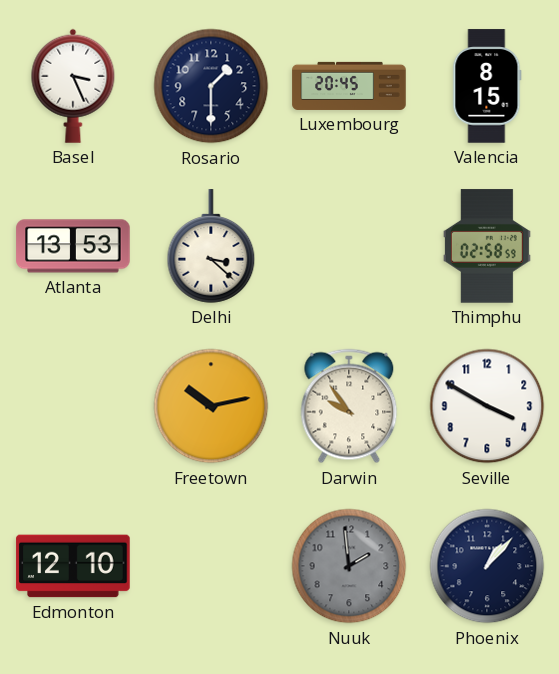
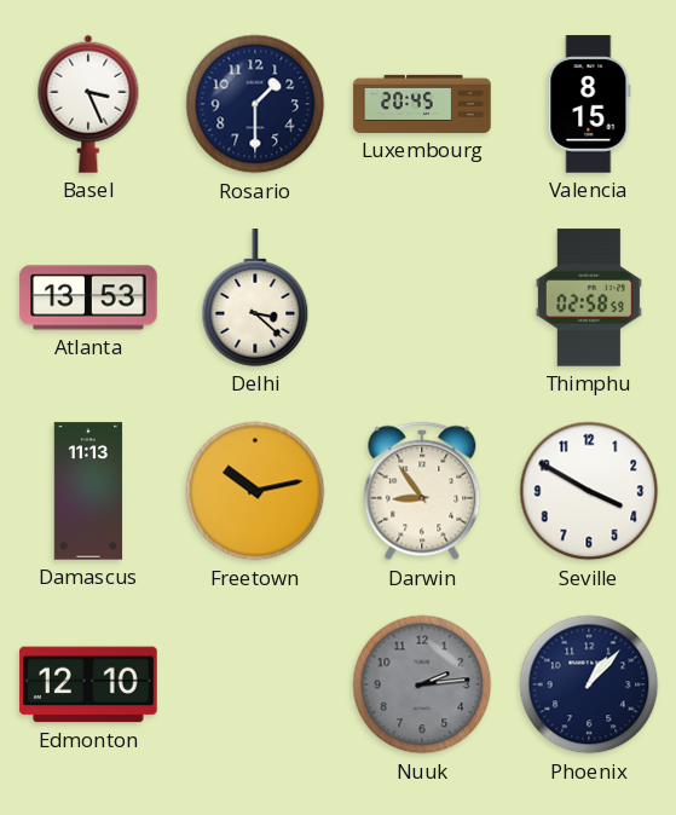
Damascus: none -> 11:13 (88, 491)
Darwin: 9:54 -> 8:54 (422, 491)
Nuuk: 1:59 -> 2:14 (422, 684)
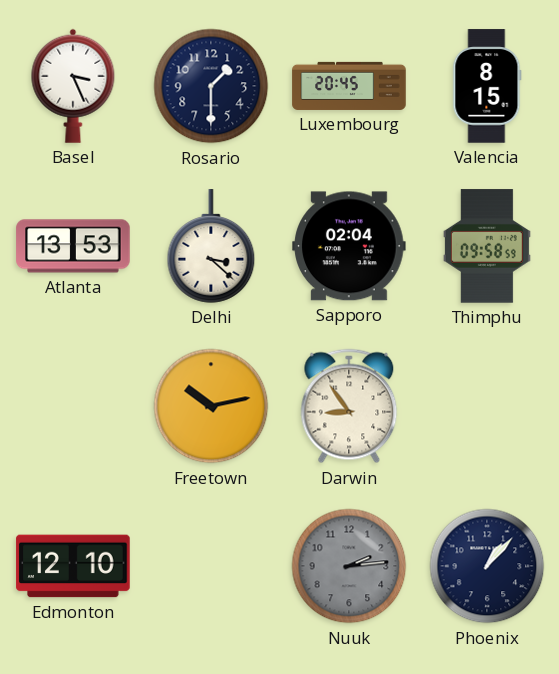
Sapporo: none -> 02:04 (349, 246)
Thimphu: 02:58 -> 09:58 (487, 246)
Damascus: 11:13 -> none (88, 491)
Seville: 3:50 -> none (589, 491)
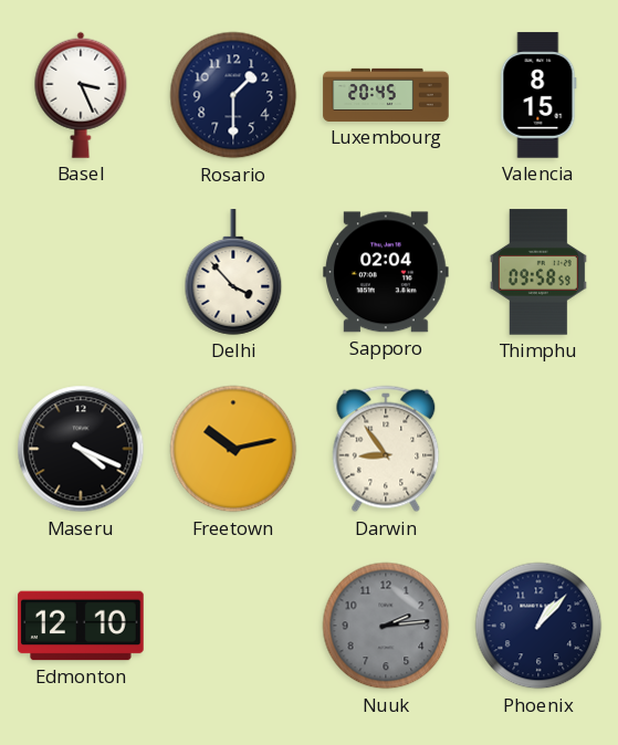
Atlanta: 13:53 -> none (73, 246)
Delhi: 3:22 -> 3:53 (233, 272)
Maseru: none -> 4:19 (81, 449)
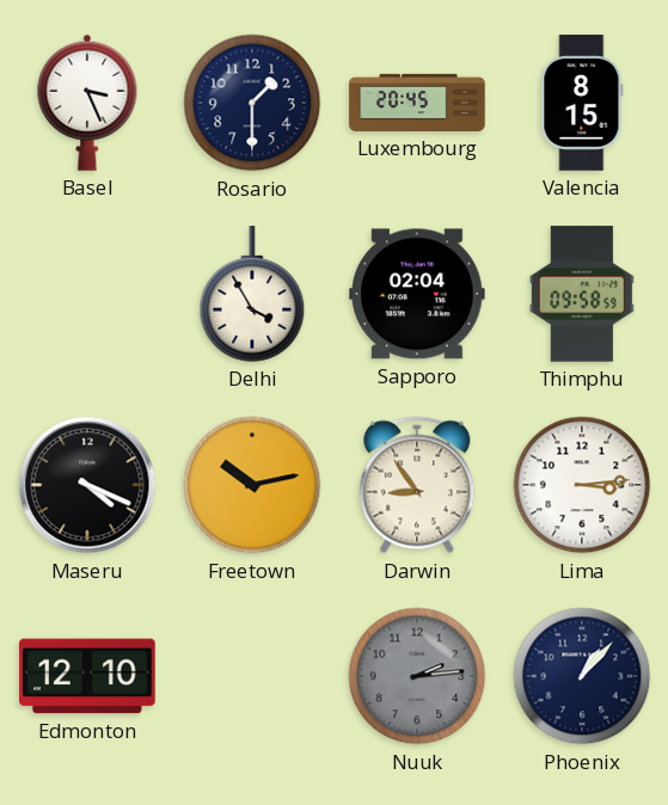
Delhi: 3:53 -> 3:55 (252, 294)
Lima: none -> 3:14 (582, 485)
